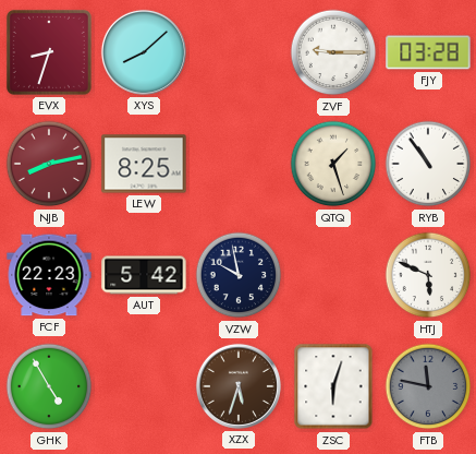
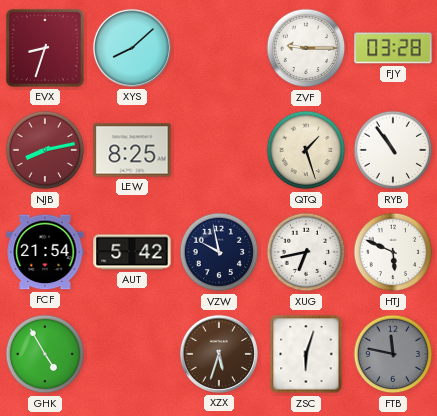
FCF: 22:23 -> 21:54 (45, 252)
XUG: none -> 6:43 (306, 252)
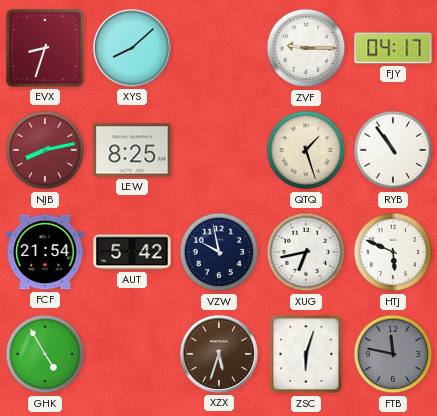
FJY: 03:28 -> 04:17 (393, 48)
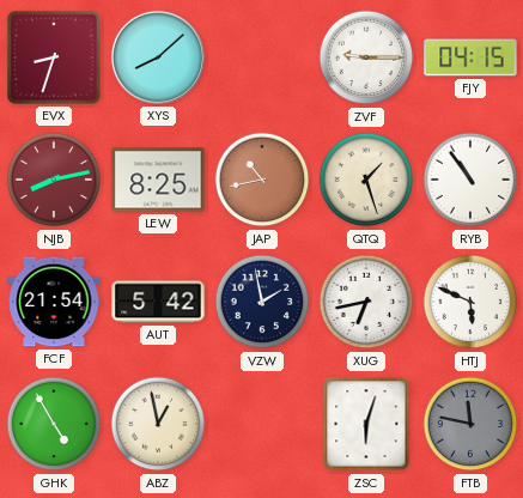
FJY: 04:17 -> 04:15 (470, 57)
JAP: none -> 10:43 (262, 180)
VZW: 9:58 -> 1:58 (262, 302)
ABZ: none -> 12:58 (158, 424)
XZX: 5:33 -> none (219, 354)
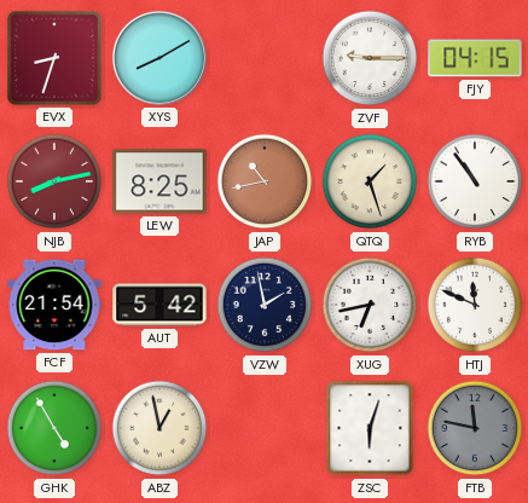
XYS: 8:08 -> 8:10 (159, 58)
HTJ: 5:49 -> 11:49 (475, 305)
